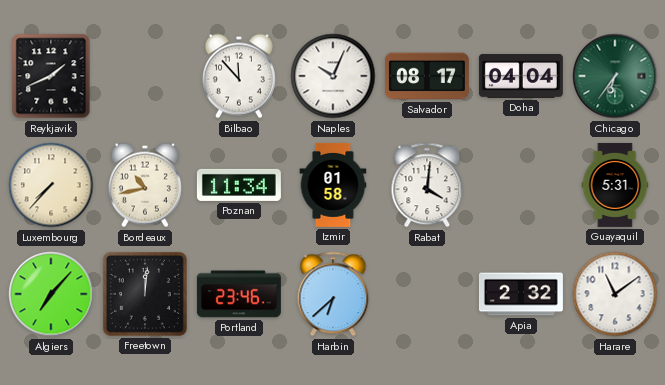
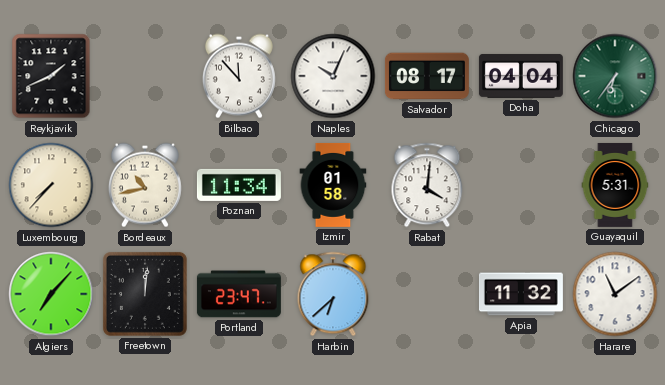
Portland: 23:46 -> 23:47 (239, 294)
Apia: 2:32 -> 11:32 (521, 294)
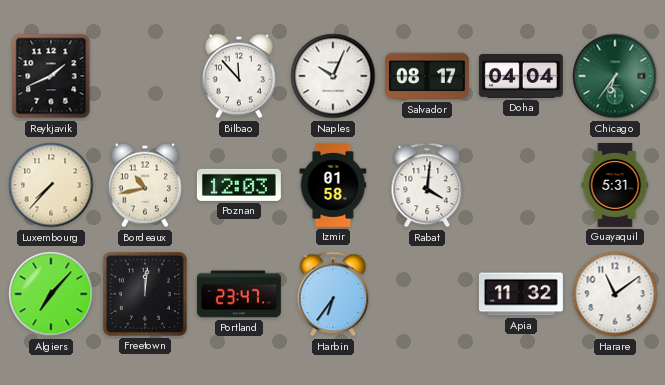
Poznan: 11:34 -> 12:03 (239, 185)
Harbin: 6:38 -> 6:36 (333, 294)
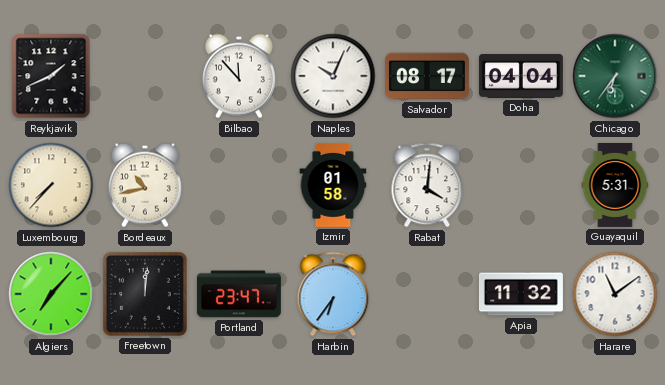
Poznan: 12:03 -> none (239, 185)
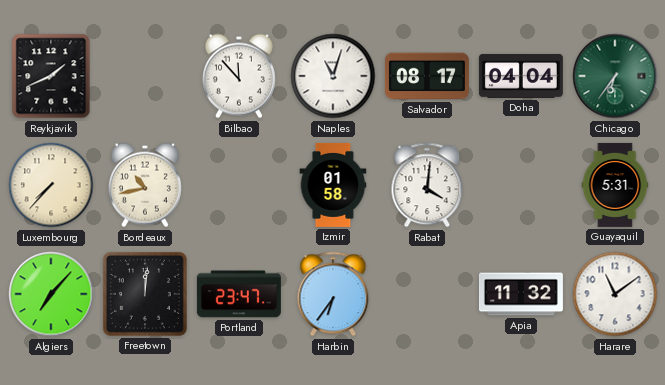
Naples: 10:04 -> 11:03 (333, 76)
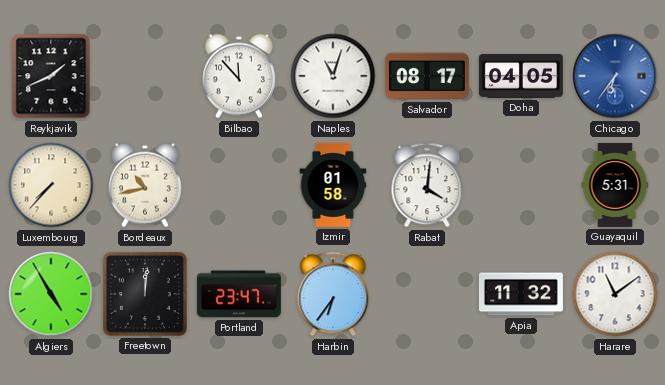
Doha: 04:04 -> 04:05 (521, 76)
Chicago dial: green -> blue (615, 76)
Algiers: 7:07 -> 4:55 (51, 294)
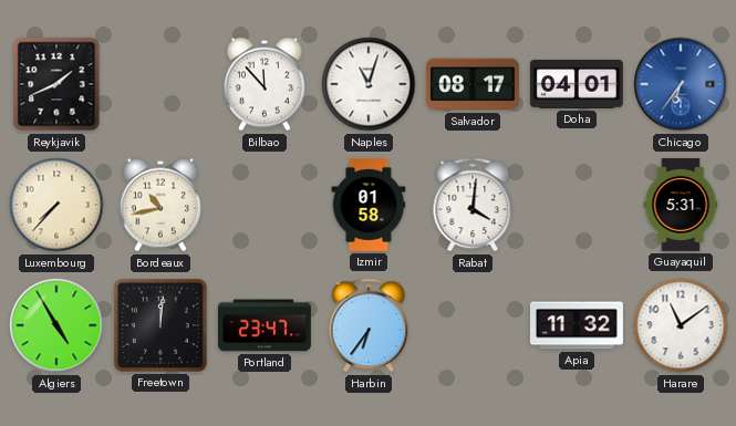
Doha: 04:05 -> 04:01 (577, 84)
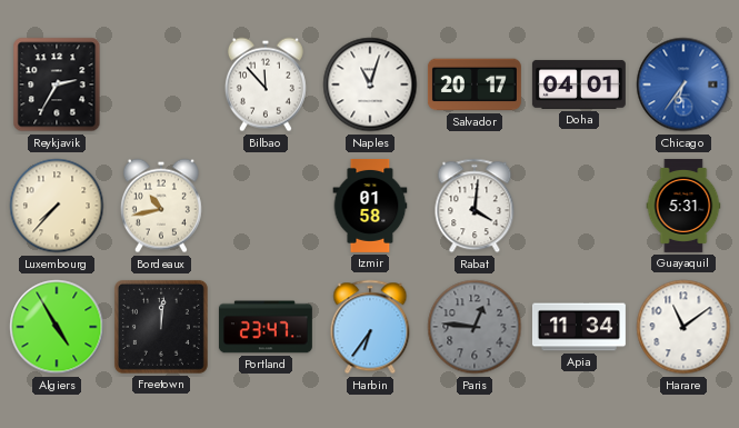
Reykjavik: 1:41 -> 2:35 (57, 84)
Salvador: 08:17 -> 20:17 (475, 84)
Paris: none -> 12:46 (475, 327)
Apia: 11:32 -> 11:34 (579, 327)
